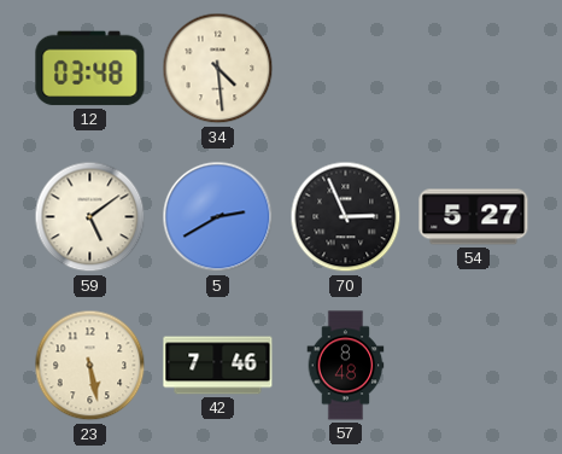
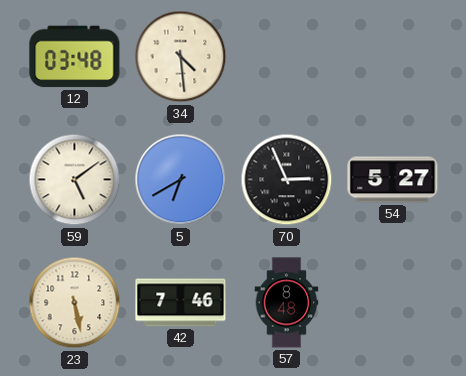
5: 2:40 -> 6:40 (181, 180)
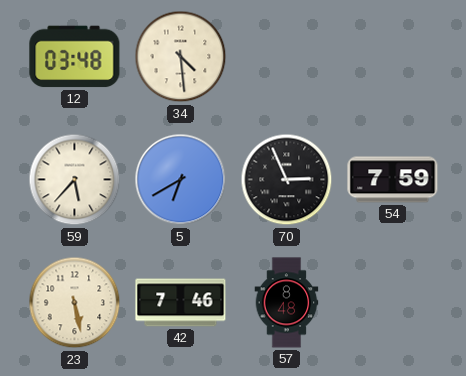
59: 5:09 -> 5:37 (75, 180)
54: 5:27 -> 7:59 (393, 180)
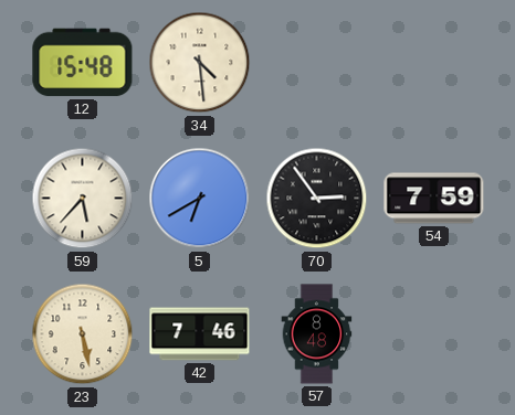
12: 03:48 -> 15:48 (83, 63)
70: 2:56 -> 2:54 (317, 199)
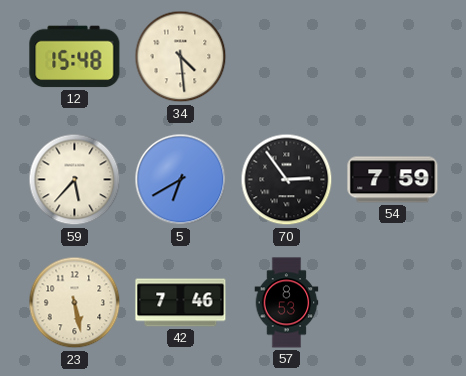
57: 8:48 -> 8:53 (287, 303)
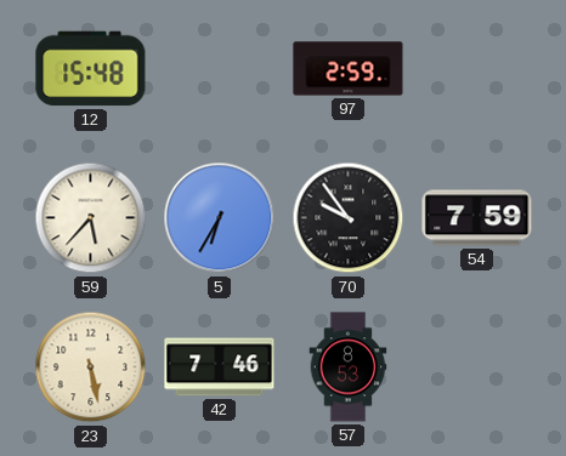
34: 4:29 -> none (181, 57)
97: none -> 2:59 (349, 69)
5: 6:40 -> 6:35 (220, 218)
70: 2:54 -> 9:54 (349, 218)
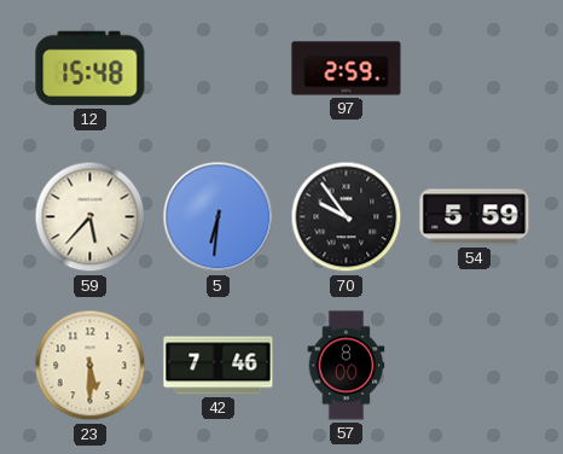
5: 6:35 -> 6:31 (219, 217)
54: 7:59 -> 5:59 (475, 217)
23: 5:28 -> 5:30 (91, 366)
57: 8:53 -> 8:00 (347, 366)
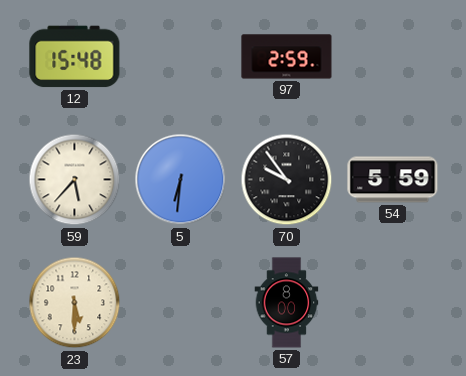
42: 7:46 -> none (219, 366)
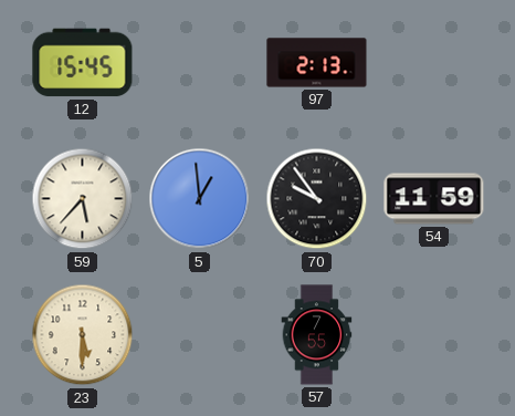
12: 15:48 -> 15:45 (83, 63)
97: 2:59 -> 2:13 (317, 63)
5: 6:31 -> 12:59 (200, 199)
54: 5:59 -> 11:59 (434, 199)
57: 8:00 -> 7:55 (317, 335)
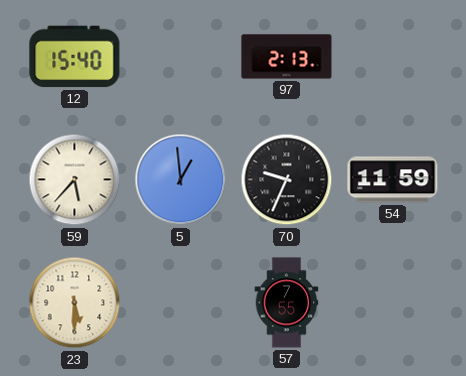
12: 15:45 -> 15:40 (75, 57)
70: 9:54 -> 9:34 (287, 180)
